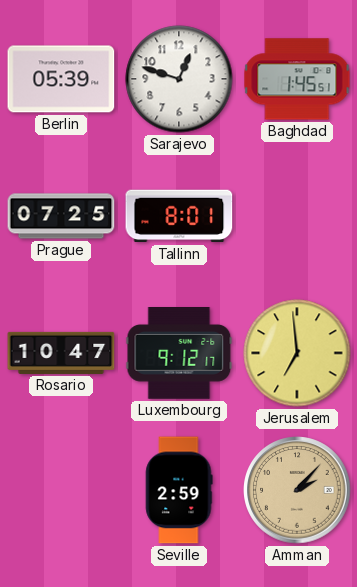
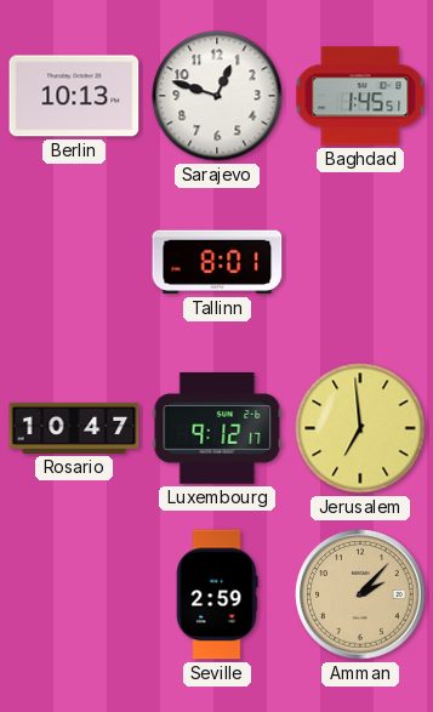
Berlin: 05:39 -> 10:13 (74, 96)
Prague: 07:25 -> none (61, 216)
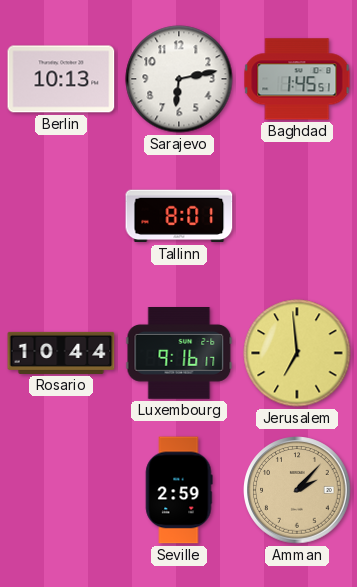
Sarajevo: 12:48 -> 6:13 (179, 79)
Rosario: 10:47 -> 10:44 (61, 353)
Luxembourg: 9:12 -> 9:16 (179, 354)
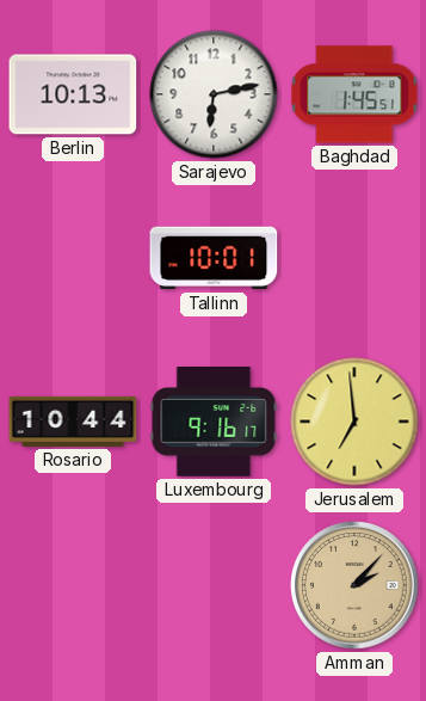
Tallinn: 8:01 -> 10:01 (214, 258)
Seville: 2:59 -> none (179, 490)
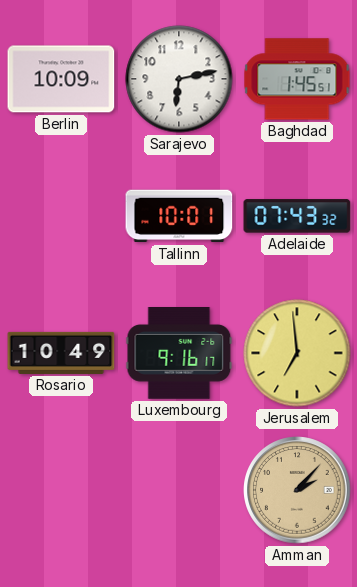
Berlin: 10:13 -> 10:09 (61, 79)
Adelaide: none -> 07:43 (297, 216)
Rosario: 10:44 -> 10:49 (61, 353)
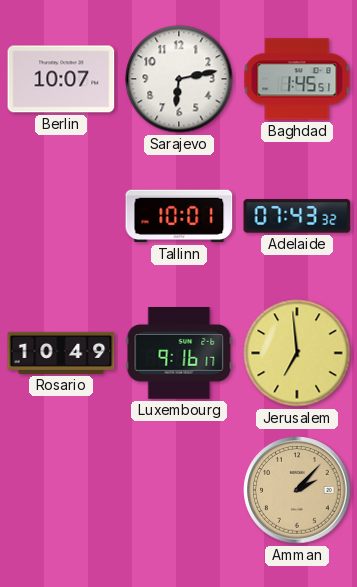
Berlin: 10:09 -> 10:07 (61, 79)
